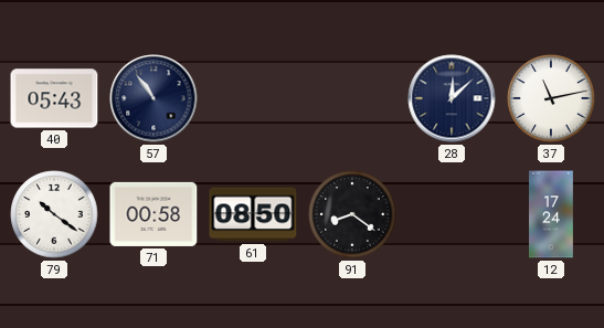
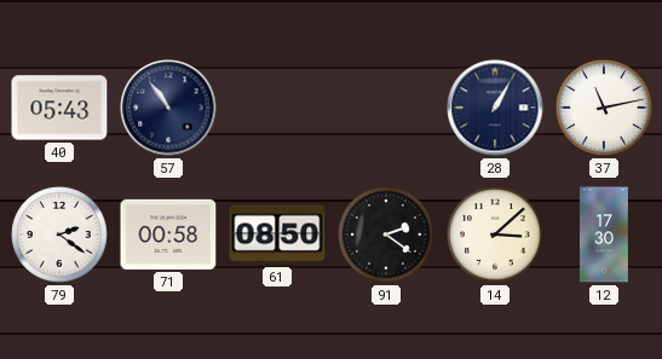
28: 12:08 -> 1:05 (495, 108)
79: 10:21 -> 2:21 (59, 234)
91: 8:21 -> 2:21 (386, 234)
14: none -> 3:08 (495, 234)
12: 17:24 -> 17:30 (605, 234)
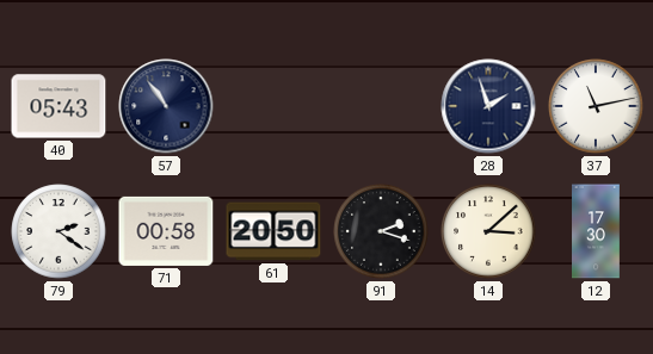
28: 1:05 -> 1:57 (488, 106)
61: 08:50 -> 20:50 (273, 231)
91: 2:21 -> 2:18 (381, 231)
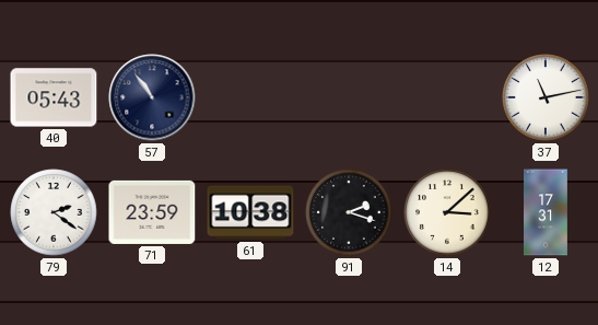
28: 1:57 -> none (488, 106)
71: 00:58 -> 23:59 (152, 212)
61: 20:50 -> 10:38 (250, 212)
12: 17:30 -> 17:31 (547, 212)
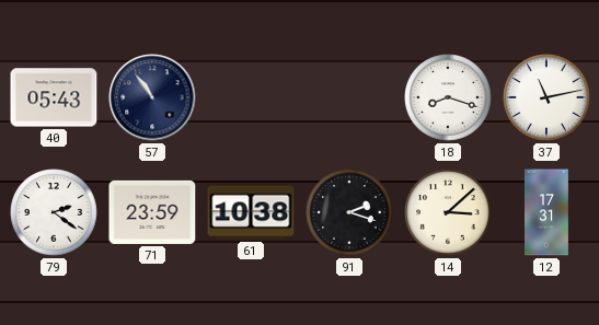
18: none -> 8:18 (448, 97)
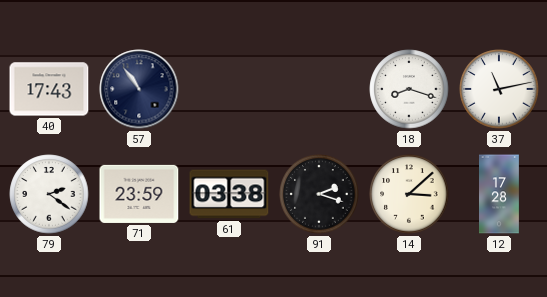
40: 05:43 -> 17:43 (49, 89)
61: 10:38 -> 03:38 (229, 194)
12: 17:31 -> 17:28 (500, 194)
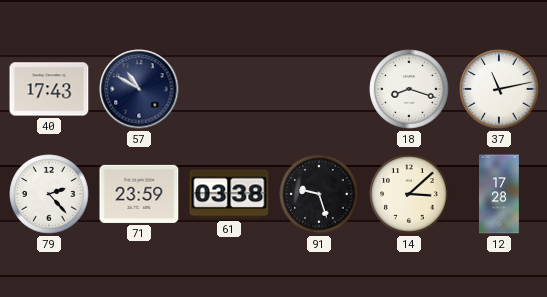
57: 10:54 -> 10:50 (139, 89)
79: 2:21 -> 2:23 (49, 194)
91: 2:18 -> 9:27 (319, 194)
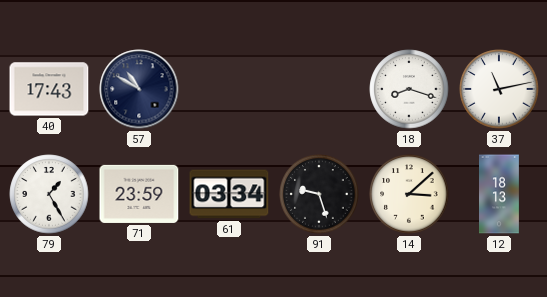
79: 2:23 -> 1:25 (49, 194)
61: 03:38 -> 03:34 (229, 194)
12: 17:28 -> 18:13 (500, 194)
